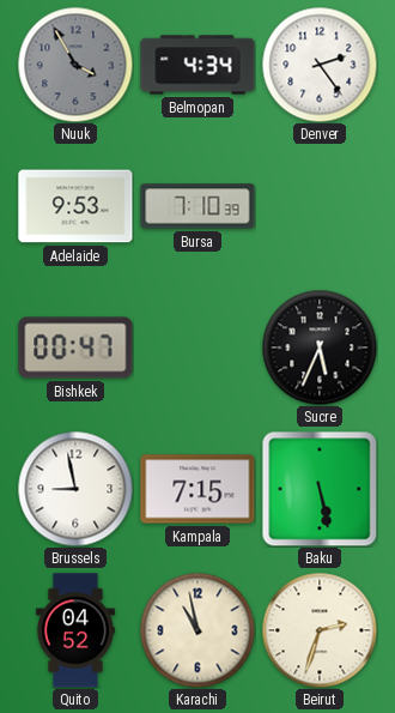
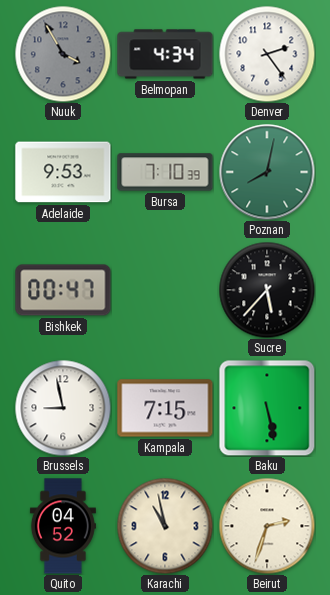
Poznan: none -> 8:02 (267, 172)
Sucre: 5:34 -> 5:37 (267, 290)
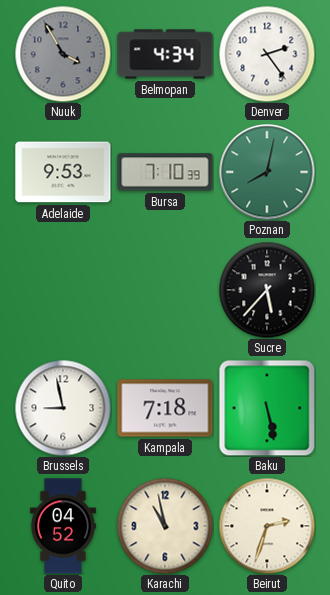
Bishkek: 00:47 -> none (63, 290)
Kampala: 7:15 -> 7:18 (165, 408)
